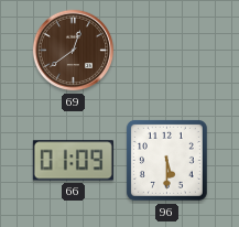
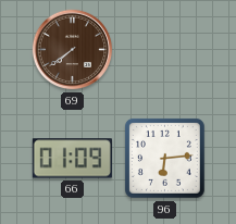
69: 12:39 -> 7:39 (73, 50)
96: 5:30 -> 6:14 (164, 158)
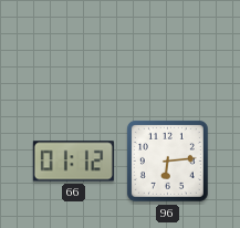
69: 7:39 -> none (73, 50)
66: 01:09 -> 01:12 (73, 162)
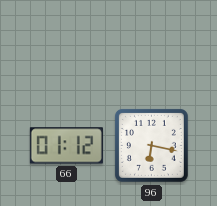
96: 6:14 -> 6:17 (151, 145)
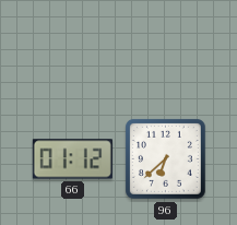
96: 6:17 -> 6:38 (165, 158)
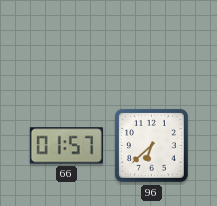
66: 01:12 -> 01:57 (66, 146)
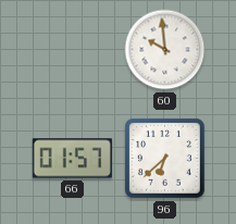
60: none -> 9:59 (165, 50)
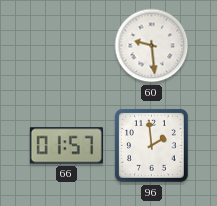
60: 9:59 -> 9:29 (152, 46)
96: 6:38 -> 1:59 (151, 145)
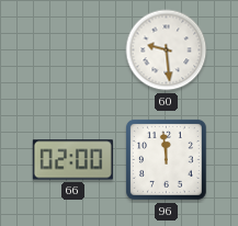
66: 01:57 -> 02:00 (72, 160)
96: 1:59 -> 11:59 (166, 159)
